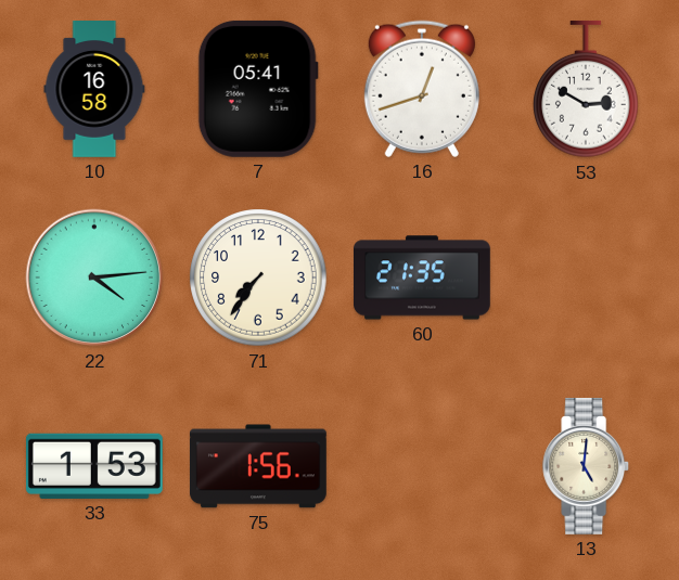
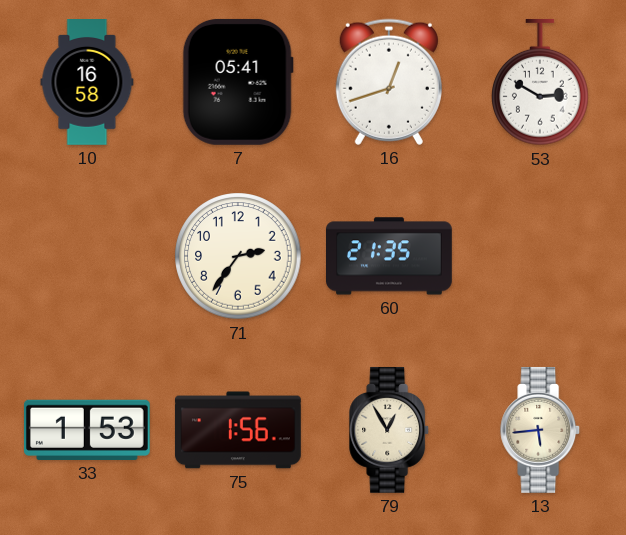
22: 4:14 -> none (94, 278)
71: 7:36 -> 2:36 (238, 256)
79: none -> 12:55 (390, 430)
13: 5:01 -> 5:44 (541, 430)
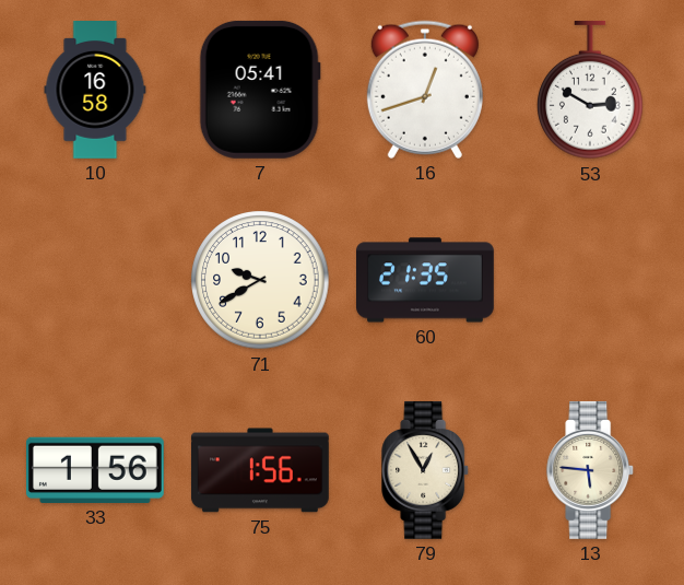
71: 2:36 -> 9:40 (260, 280)
33: 1:53 -> 1:56 (95, 470)
13: 5:44 -> 5:46 (591, 470)
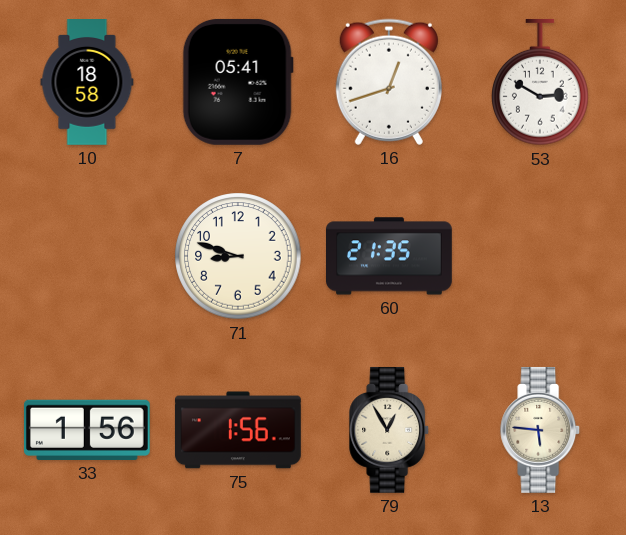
10: 16:58 -> 18:58 (87, 83)
71: 9:40 -> 8:48 (238, 256)
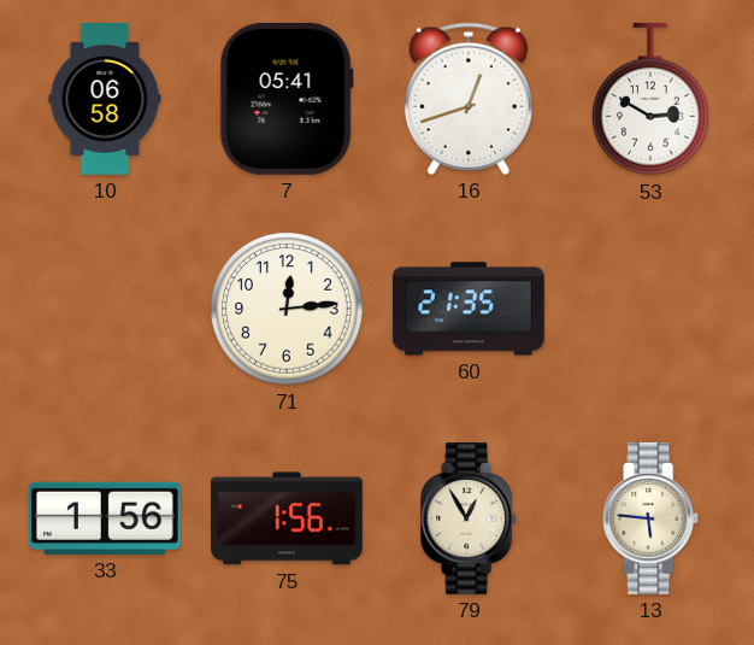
10: 18:58 -> 06:58 (105, 100)
71: 8:48 -> 12:14 (287, 309)
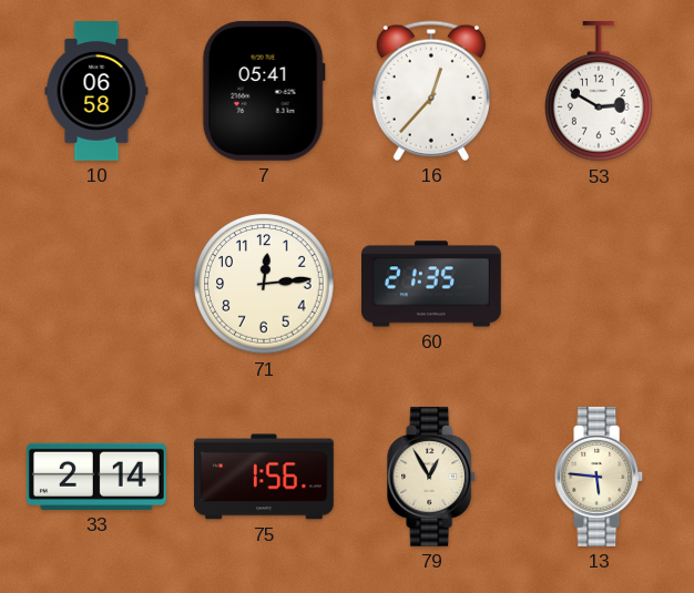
16: 12:42 -> 12:37 (431, 91)
33: 1:56 -> 2:14 (96, 477)
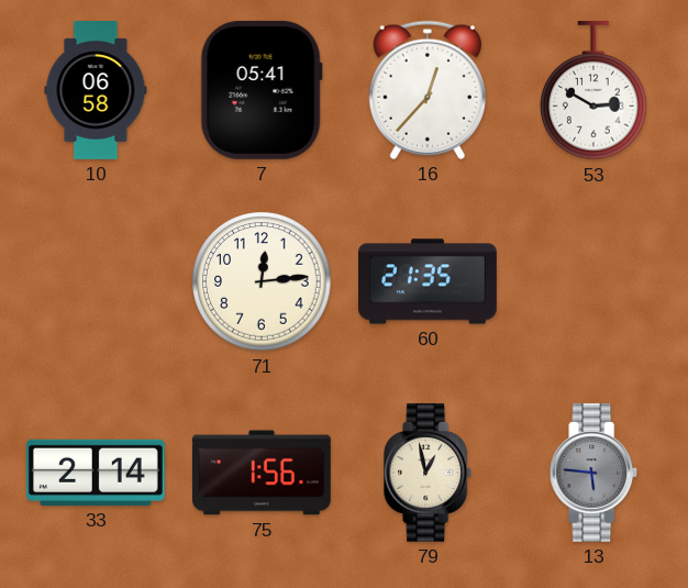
79: 12:55 -> 12:58 (429, 473)
13 dial: cream -> grey (595, 473)
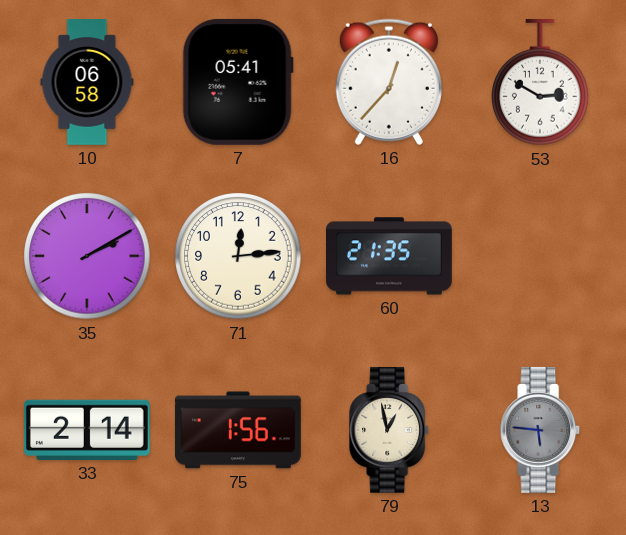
35: none -> 2:10 (87, 256)
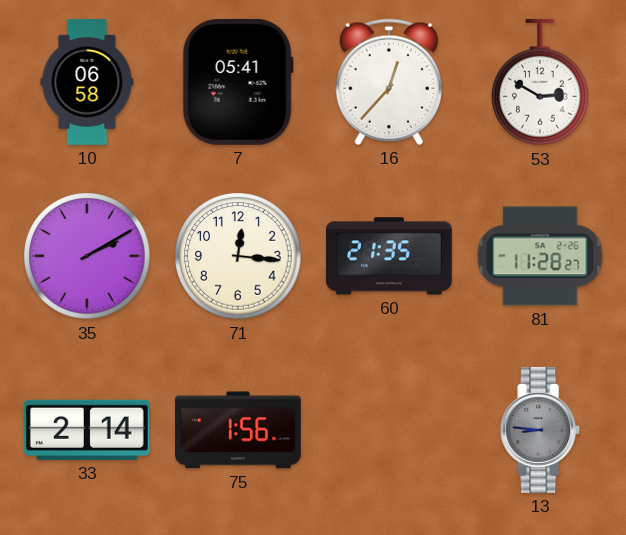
71: 12:14 -> 12:16 (238, 256)
81: none -> 11:28 (540, 256)
79: 12:58 -> none (390, 430)
13: 5:46 -> 8:46 (541, 430)
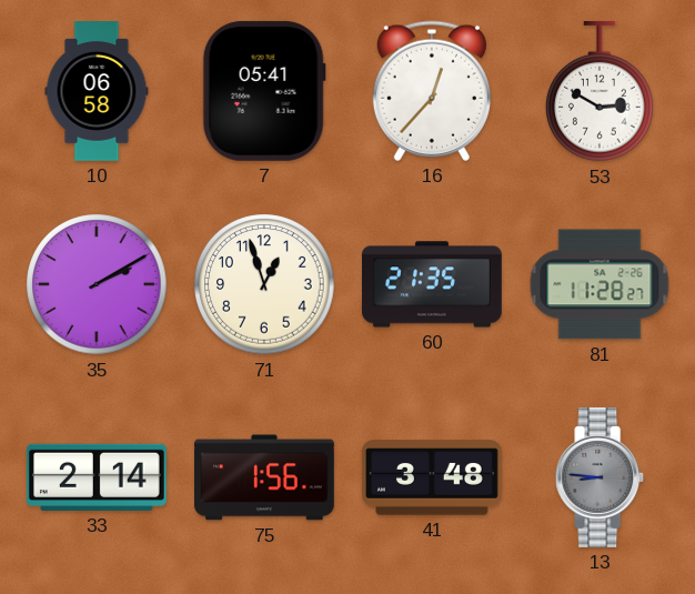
71: 12:16 -> 12:57 (264, 284)
41: none -> 3:48 (432, 477)
